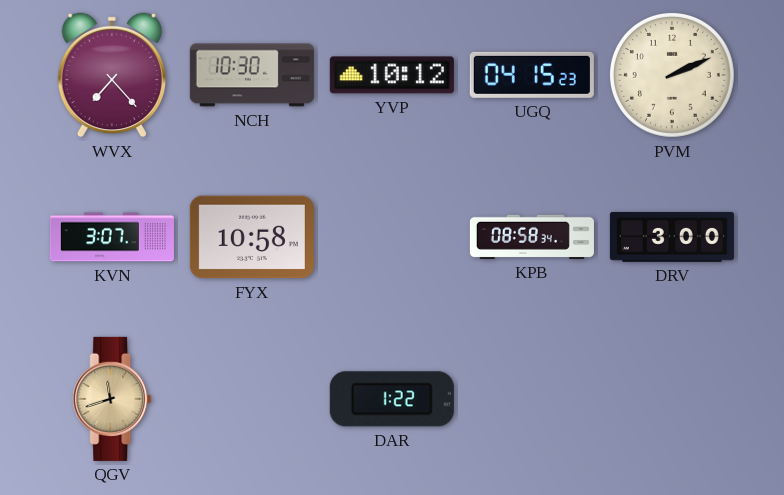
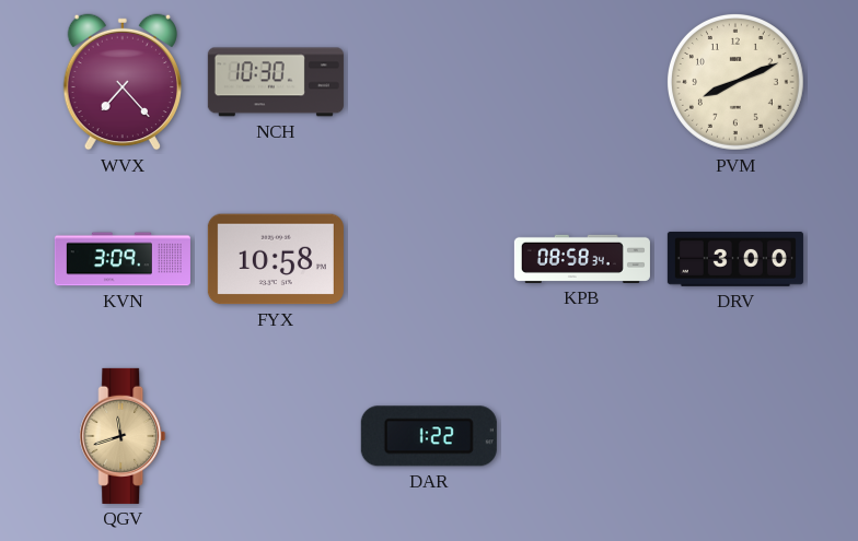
YVP: 10:12 -> none (392, 75)
UGQ: 04:15 -> none (532, 75)
PVM: 2:11 -> 8:11 (735, 82)
KVN: 3:07 -> 3:09 (123, 259)
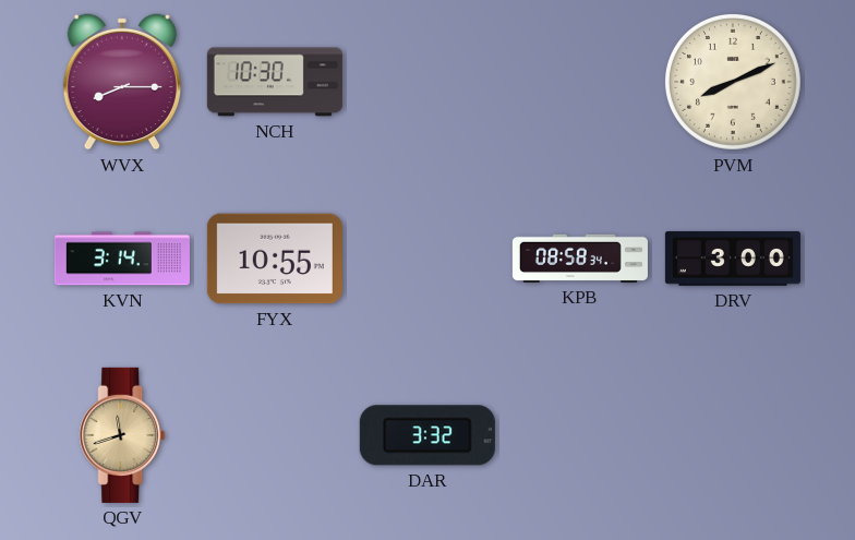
WVX: 7:23 -> 8:15 (121, 82)
KVN: 3:09 -> 3:14 (122, 259)
FYX: 10:58 -> 10:55 (275, 259)
DAR: 1:22 -> 3:32 (427, 435)
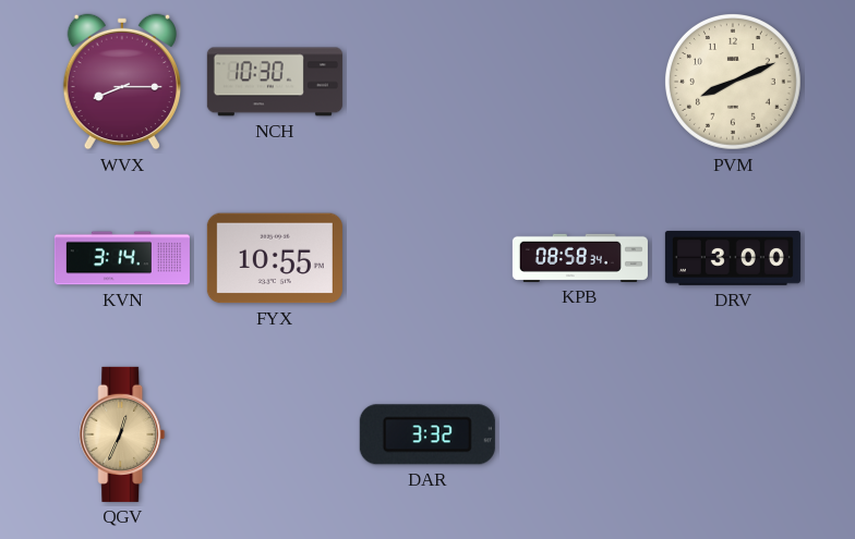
QGV: 11:42 -> 12:34 (122, 434)
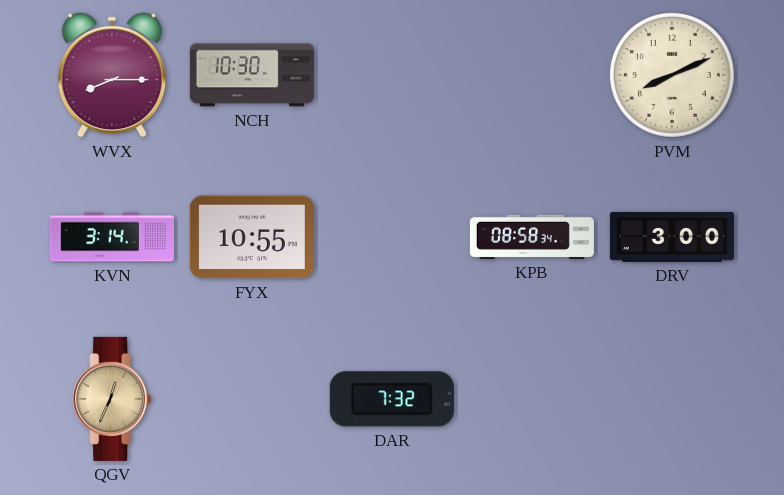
DAR: 3:32 -> 7:32 (392, 399)
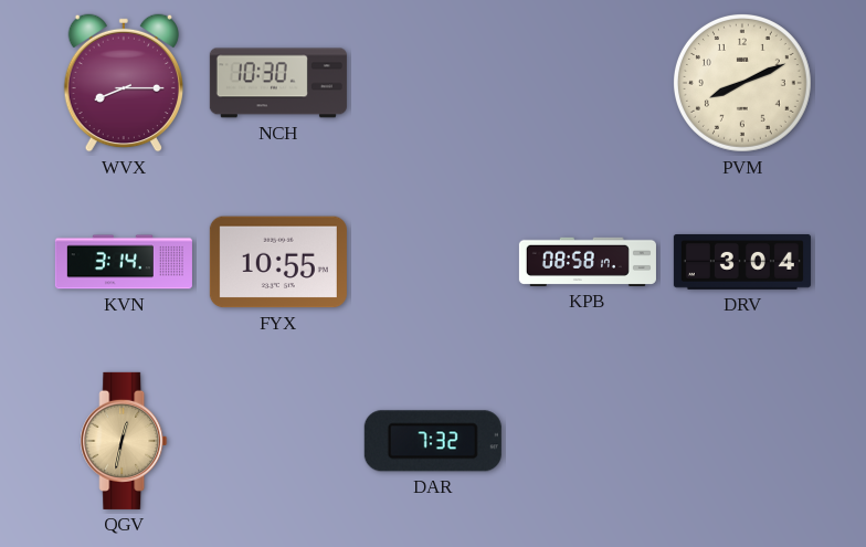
KPB: 08:58:34 -> 08:58:17 (588, 262)
DRV: 3:00 -> 3:04 (742, 262)
QGV: 12:34 -> 12:32 (124, 441)
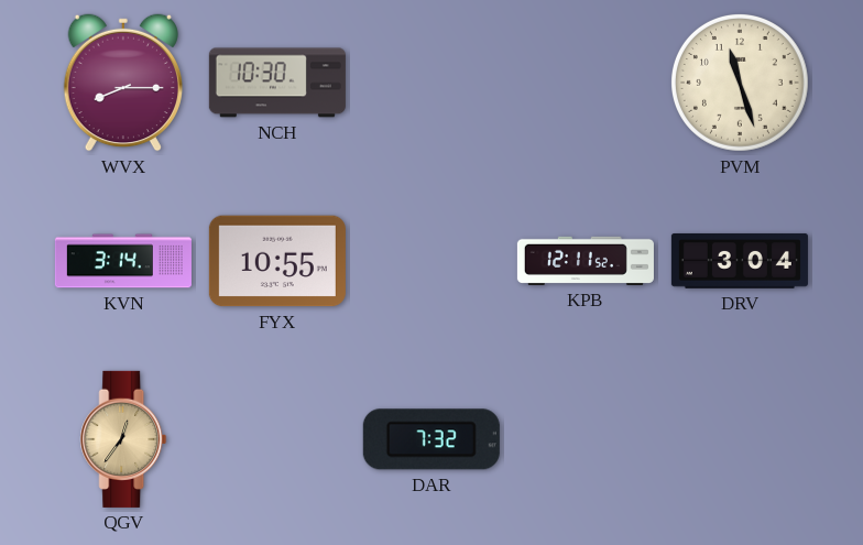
PVM: 8:11 -> 11:27 (740, 83)
KPB: 08:58 -> 12:11 (586, 261)
QGV: 12:32 -> 12:36 (123, 439)
